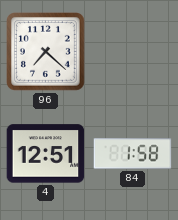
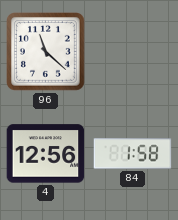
96: 7:22 -> 11:22 (46, 52)
4: 12:51 -> 12:56 (46, 154)
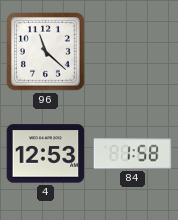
4: 12:56 -> 12:53 (46, 154)
